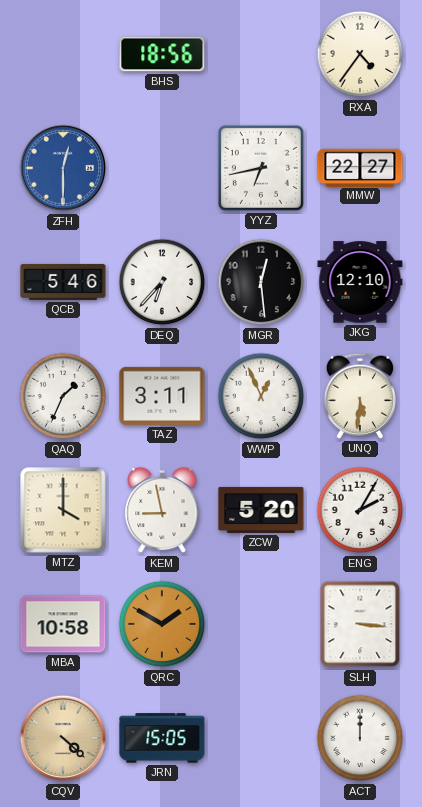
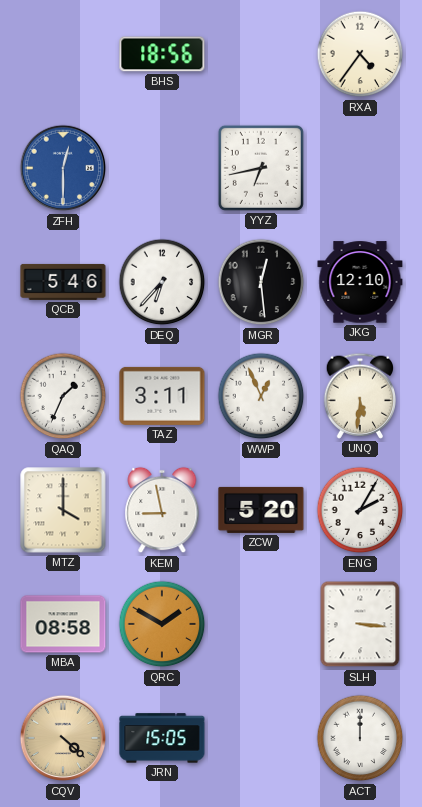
MMW: 22:27 -> none (360, 167)
MBA: 10:58 -> 08:58 (63, 624)
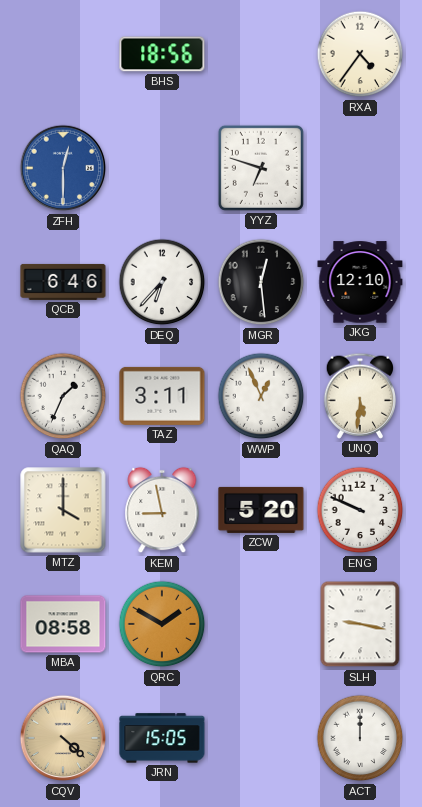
YYZ: 6:43 -> 6:48 (261, 168)
QCB: 5:46 -> 6:46 (63, 282)
ENG: 2:05 -> 9:49 (360, 510)
SLH: 3:16 -> 9:17 (360, 624)
